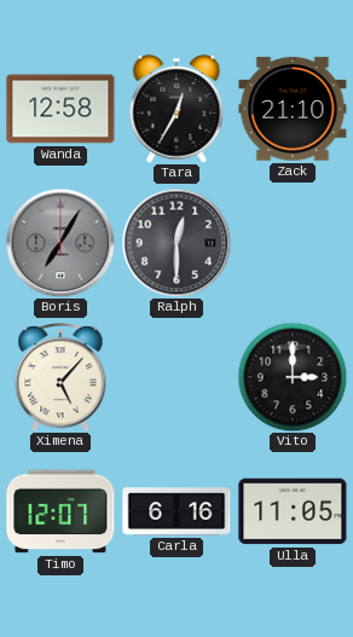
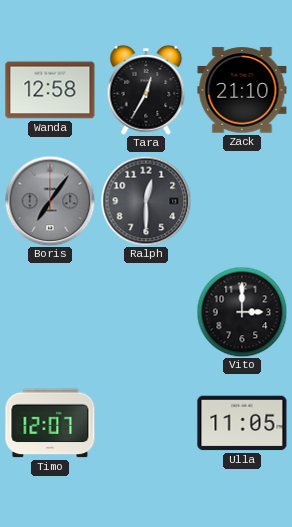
Boris: 7:05 -> 7:06 (50, 201)
Ximena: 5:07 -> none (60, 378)
Carla: 6:16 -> none (176, 511)
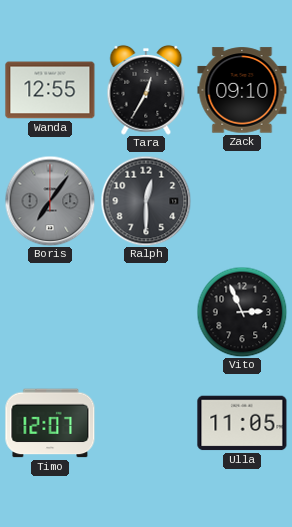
Wanda: 12:58 -> 12:55 (50, 90)
Zack: 21:10 -> 09:10 (242, 90)
Vito: 3:00 -> 2:56 (242, 312)
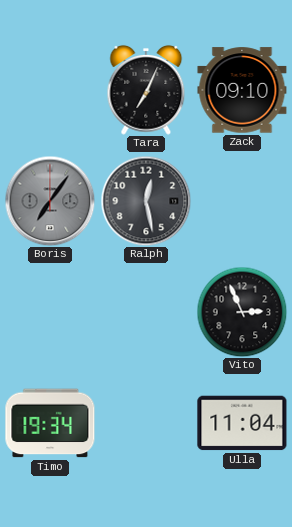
Wanda: 12:55 -> none (50, 90)
Tara: 12:35 -> 7:04 (146, 90)
Ralph: 12:30 -> 12:28 (146, 201)
Timo: 12:07 -> 19:34 (50, 423)
Ulla: 11:05 -> 11:04 (242, 423)
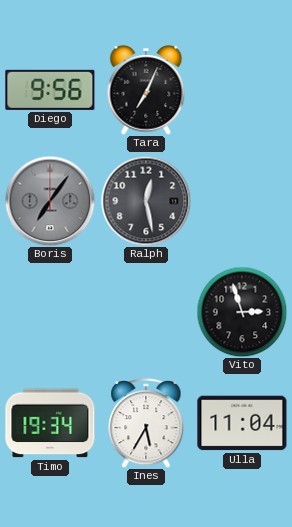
Diego: none -> 9:56 (50, 90)
Zack: 09:10 -> none (242, 90)
Vito: 2:56 -> 2:57 (242, 312)
Ines: none -> 5:35 (146, 424)
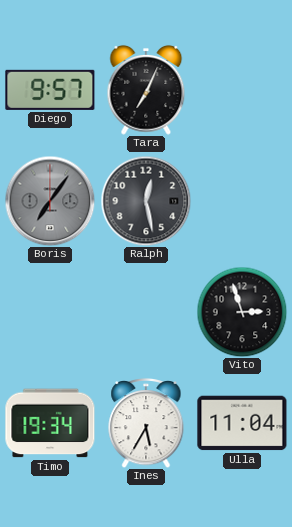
Diego: 9:56 -> 9:57 (50, 90)
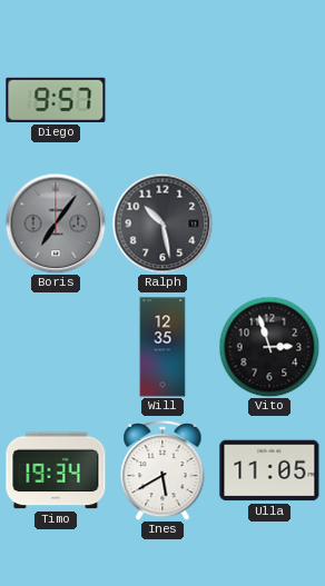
Tara: 7:04 -> none (146, 90)
Ralph: 12:28 -> 10:28 (162, 224)
Will: none -> 12:35 (162, 347)
Ines: 5:35 -> 5:40 (162, 471)
Ulla: 11:04 -> 11:05 (269, 470)
